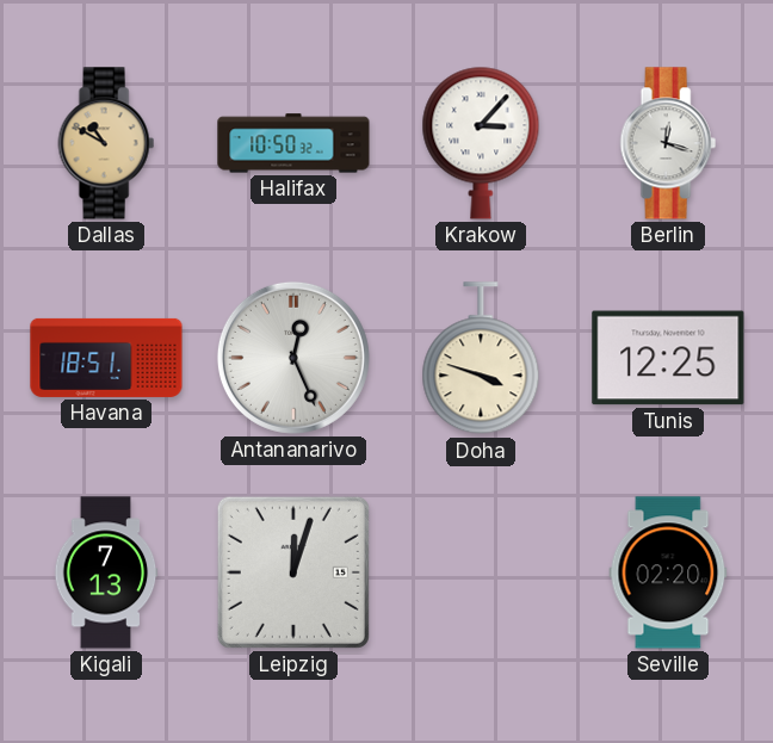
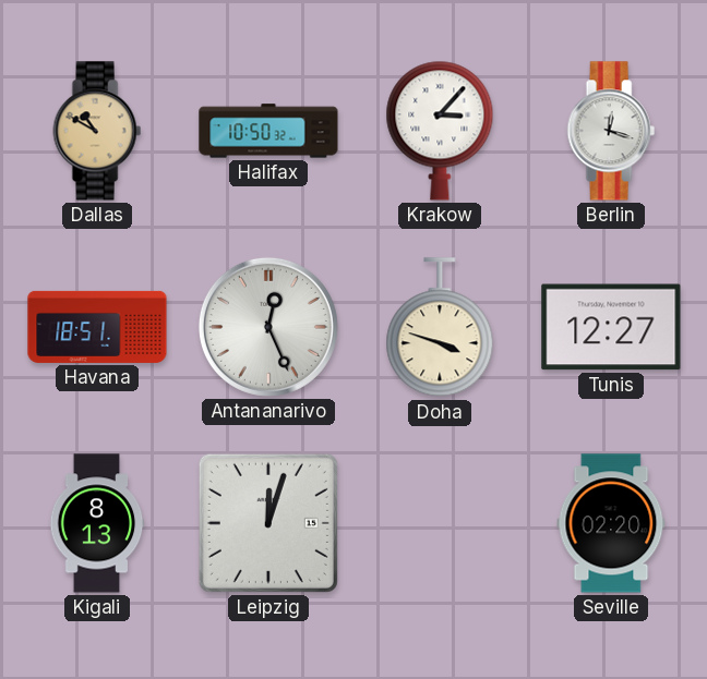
Tunis: 12:25 -> 12:27 (611, 327)
Kigali: 7:13 -> 8:13 (97, 523)
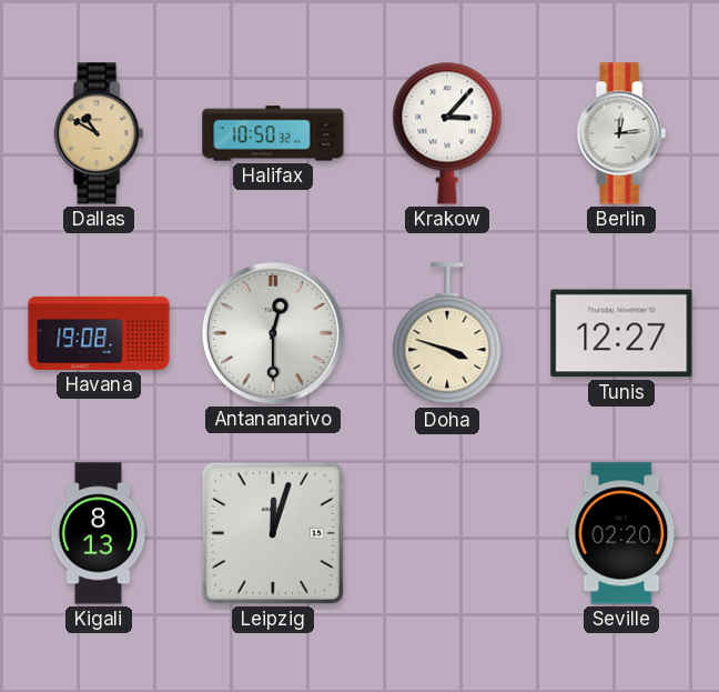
Berlin: 12:18 -> 12:14 (621, 133)
Havana: 18:51 -> 19:08 (99, 333)
Antananarivo: 12:26 -> 12:30 (273, 333)
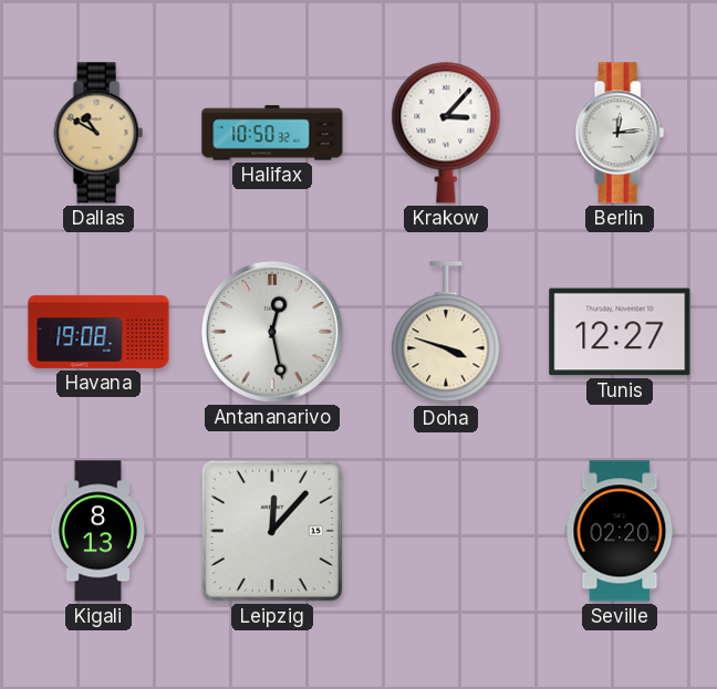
Antananarivo: 12:30 -> 12:28 (272, 332)
Leipzig: 12:03 -> 12:07 (272, 531)
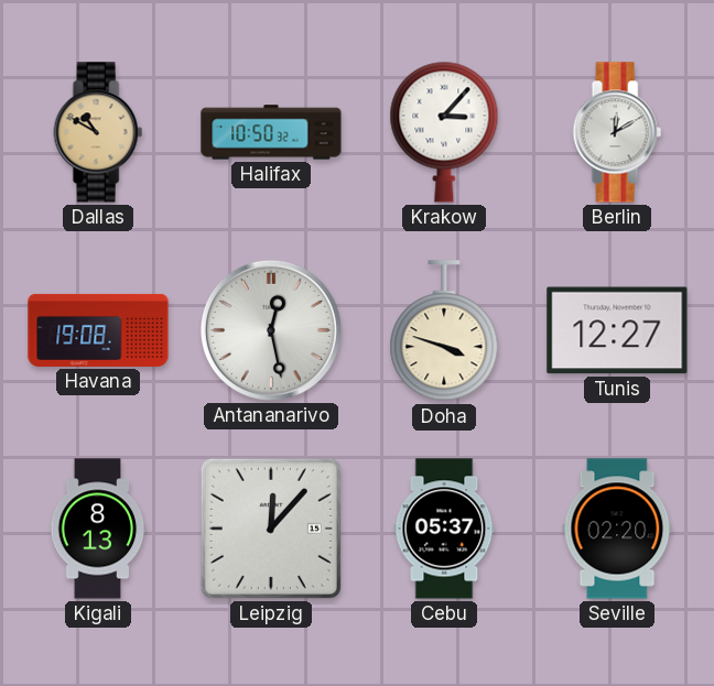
Berlin: 12:14 -> 12:10 (617, 132)
Cebu: none -> 05:37 (444, 529)
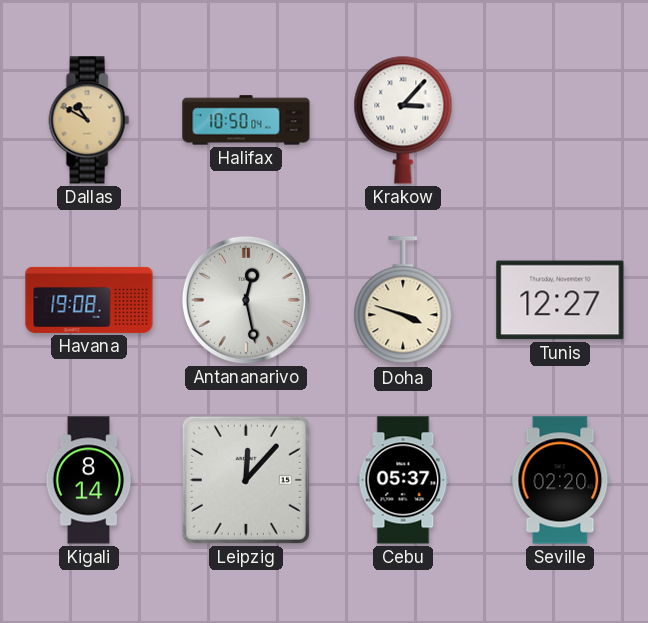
Halifax: 10:50:32 -> 10:50:04 (246, 120)
Berlin: 12:10 -> none (617, 132)
Kigali: 8:13 -> 8:14 (89, 480)
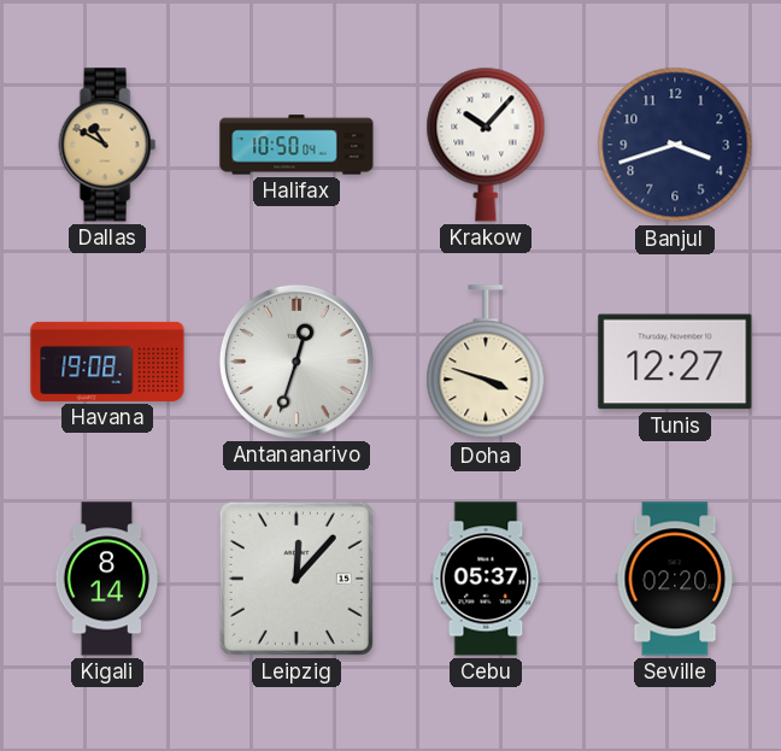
Krakow: 3:07 -> 10:07 (486, 145)
Banjul: none -> 3:42 (675, 145)
Antananarivo: 12:28 -> 12:33 (296, 362)
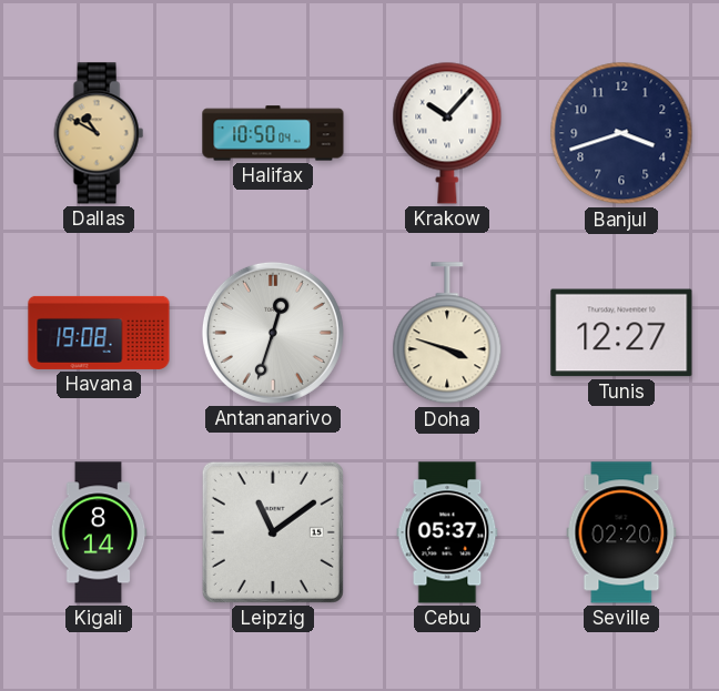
Leipzig: 12:07 -> 11:09 (273, 532)
